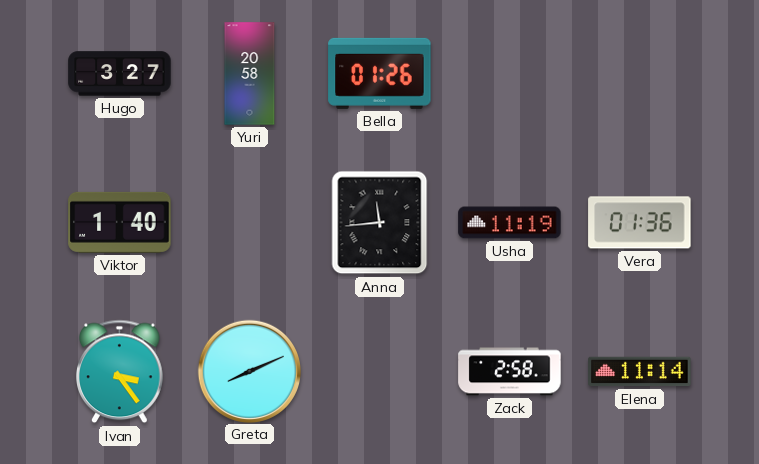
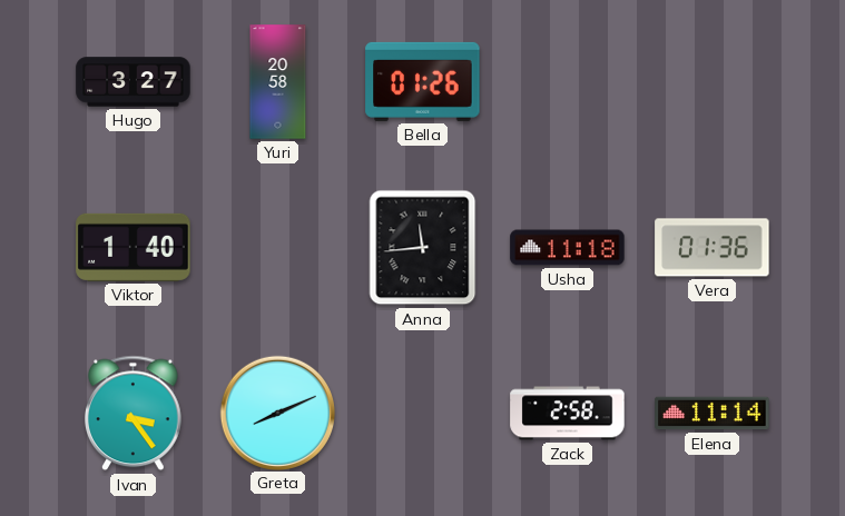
Usha: 11:19 -> 11:18 (568, 248)
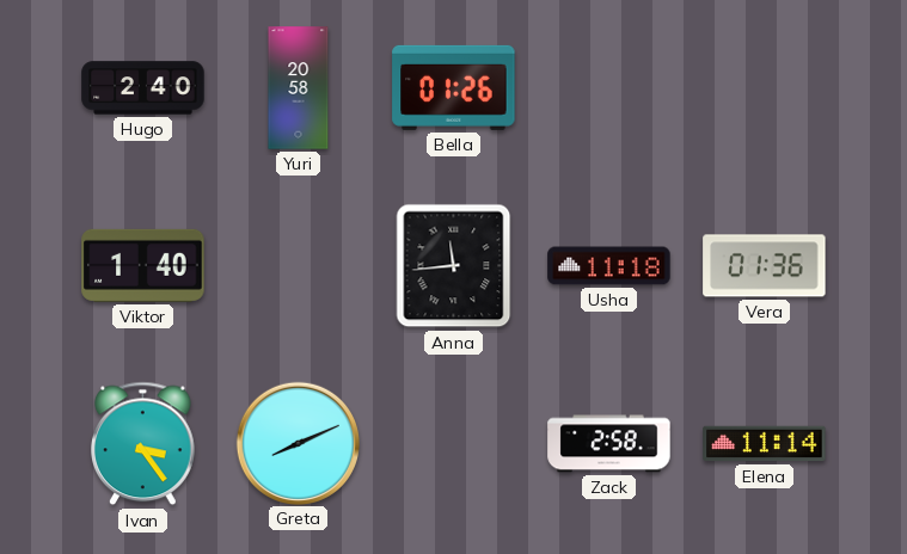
Hugo: 3:27 -> 2:40 (143, 88)
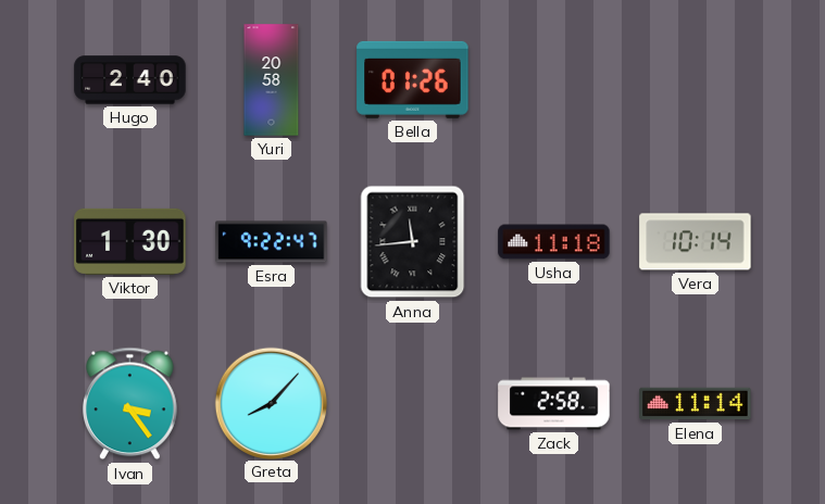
Viktor: 1:40 -> 1:30 (130, 241)
Esra: none -> 9:22 (272, 242)
Vera: 01:36 -> 10:14 (696, 242)
Greta: 8:11 -> 8:07 (271, 403)
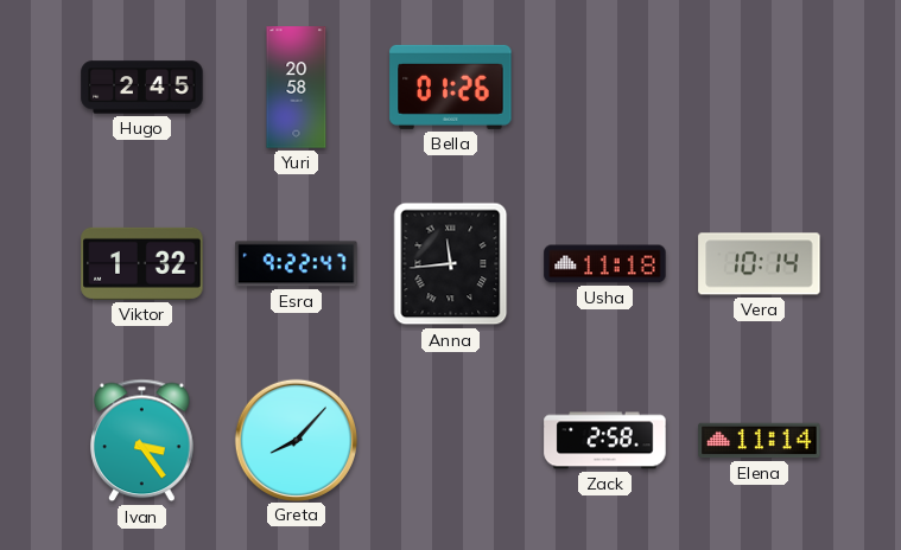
Hugo: 2:40 -> 2:45 (142, 88)
Viktor: 1:30 -> 1:32 (142, 263)
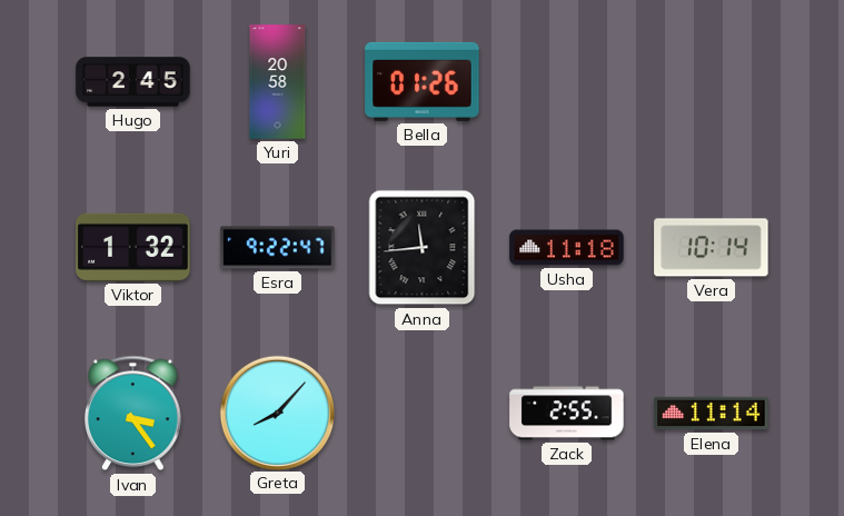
Zack: 2:58 -> 2:55 (567, 414)
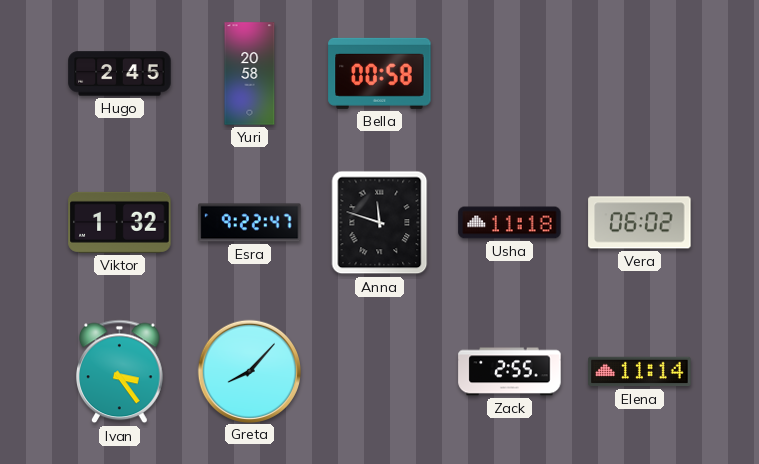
Bella: 01:26 -> 00:58 (380, 73)
Anna: 11:44 -> 11:48 (380, 223)
Vera: 10:14 -> 06:02 (640, 223)
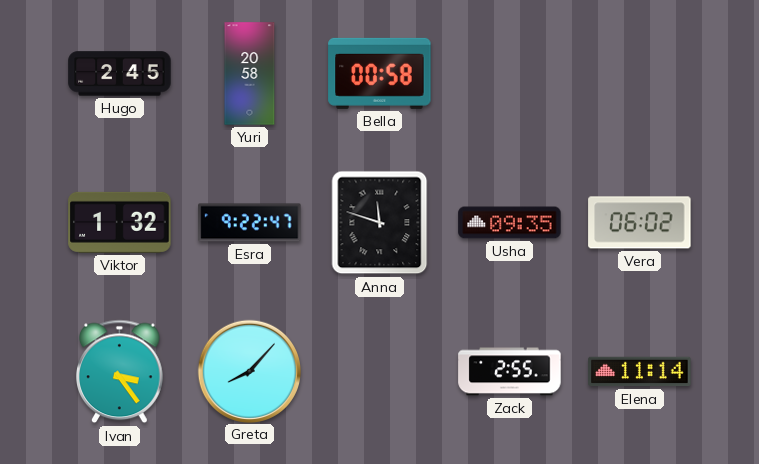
Usha: 11:18 -> 09:35 (510, 223)
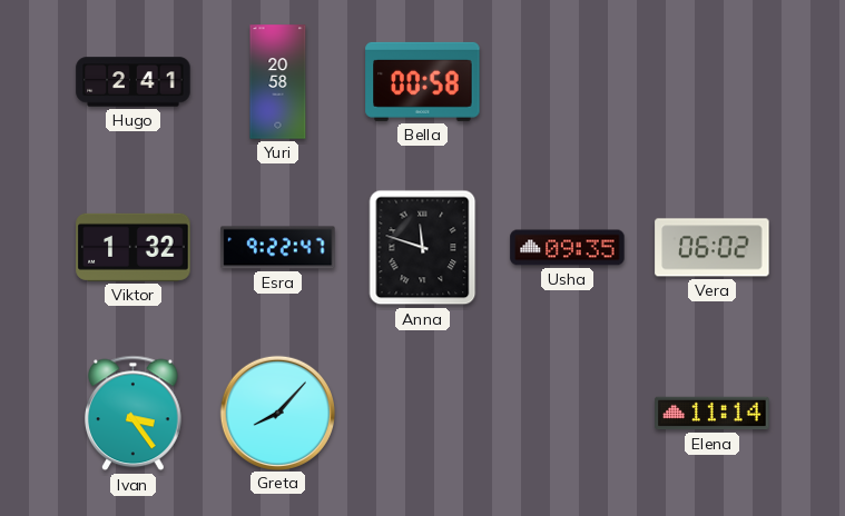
Hugo: 2:45 -> 2:41 (134, 82)
Zack: 2:55 -> none (510, 372)
